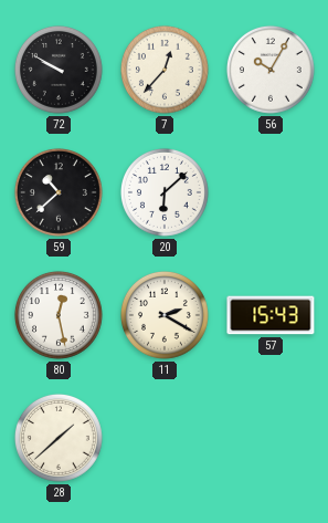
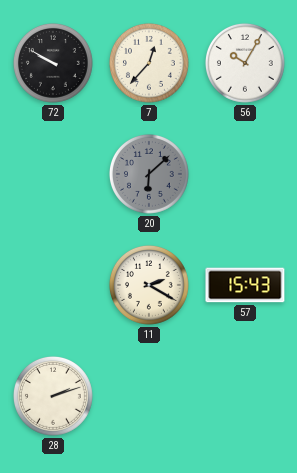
59: 10:38 -> none (59, 192)
20 dial: white -> grey (149, 174)
80: 12:28 -> none (59, 315)
28: 1:38 -> 2:12 (53, 396)
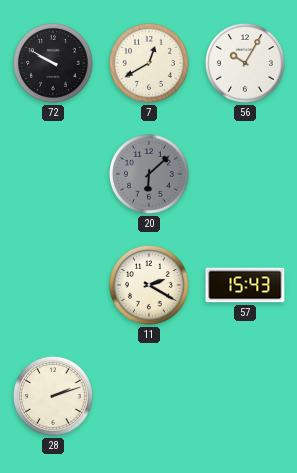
7: 12:37 -> 12:40 (149, 63)
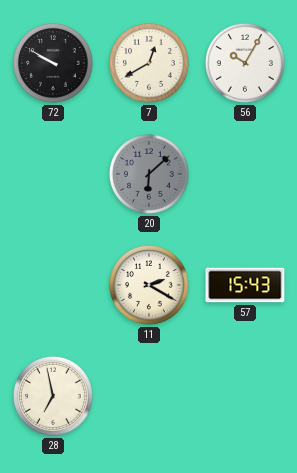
28: 2:12 -> 6:58 (53, 396)
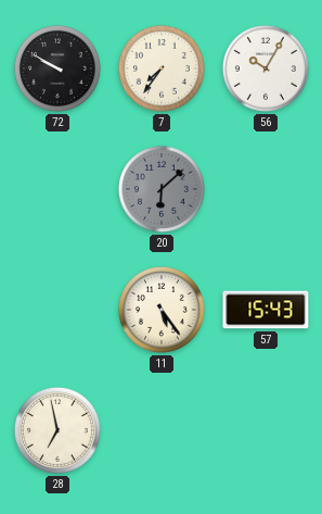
7: 12:40 -> 7:36 (162, 68)
11: 2:20 -> 5:24 (162, 310)
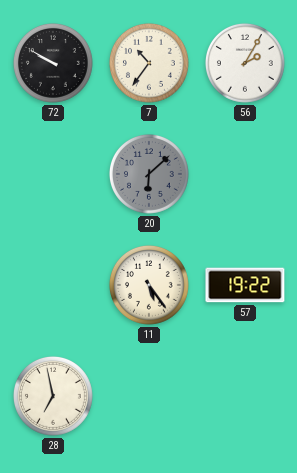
7: 7:36 -> 10:36 (149, 63)
56: 10:05 -> 2:05 (245, 63)
57: 15:43 -> 19:22 (245, 285)
